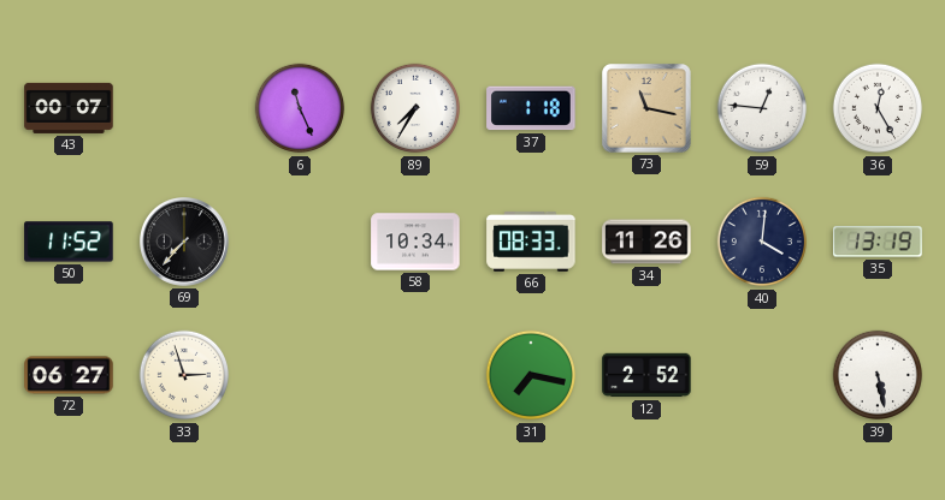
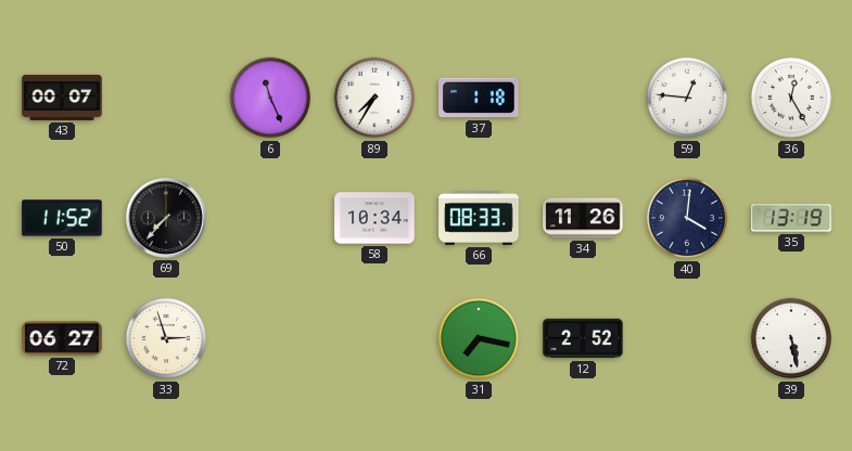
73: 11:17 -> none (648, 109)
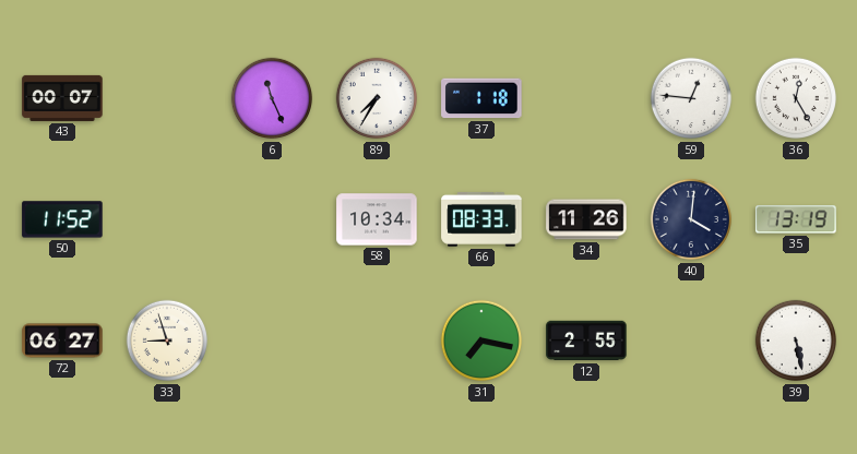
69: 7:37 -> none (167, 219)
33: 2:57 -> 8:57 (167, 340)
12: 2:52 -> 2:55 (586, 340)
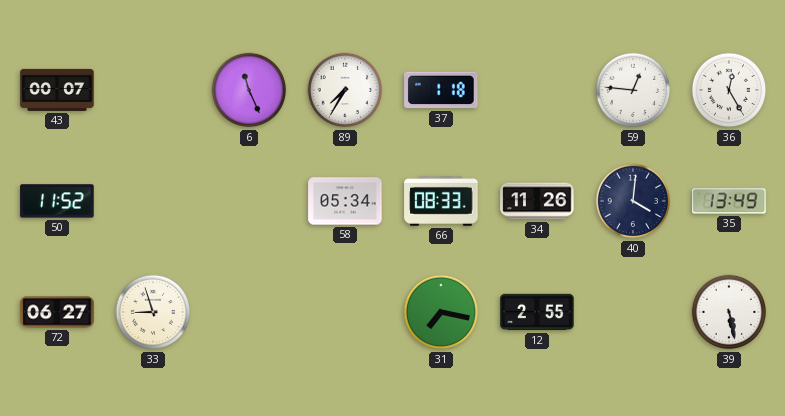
58: 10:34 -> 05:34 (345, 201)
35: 13:19 -> 13:49 (729, 201)
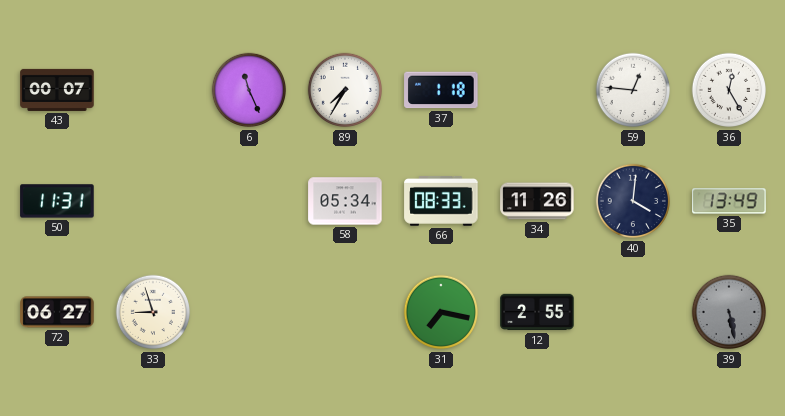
50: 11:52 -> 11:31 (57, 201)
39 dial: white -> grey (729, 312)
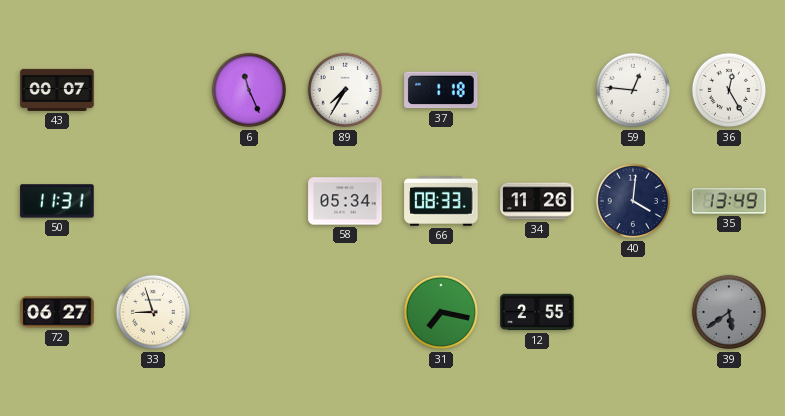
39: 5:28 -> 5:39 (729, 312)
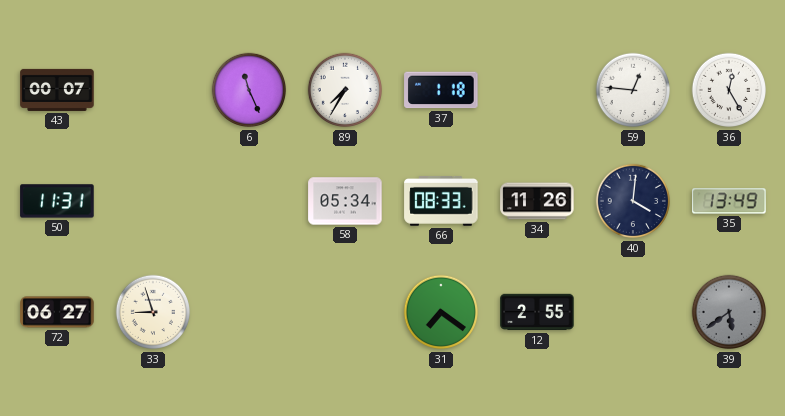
31: 7:17 -> 7:21 (441, 312)
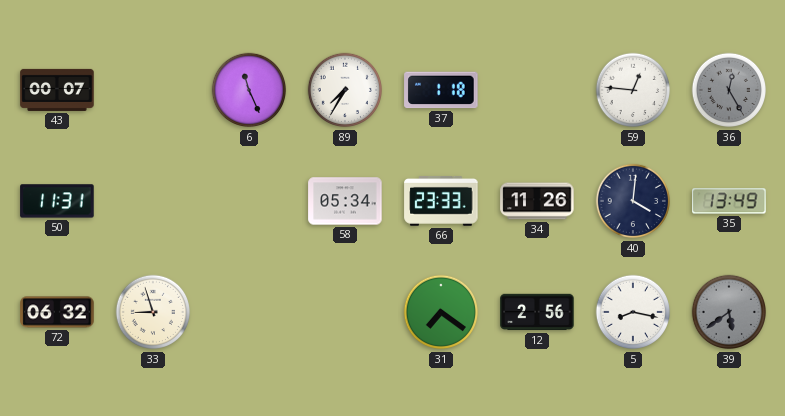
36 dial: white -> grey (729, 90)
66: 08:33 -> 23:33 (441, 201)
72: 06:27 -> 06:32 (57, 312)
12: 2:55 -> 2:56 (537, 312)
5: none -> 8:17 (633, 312)
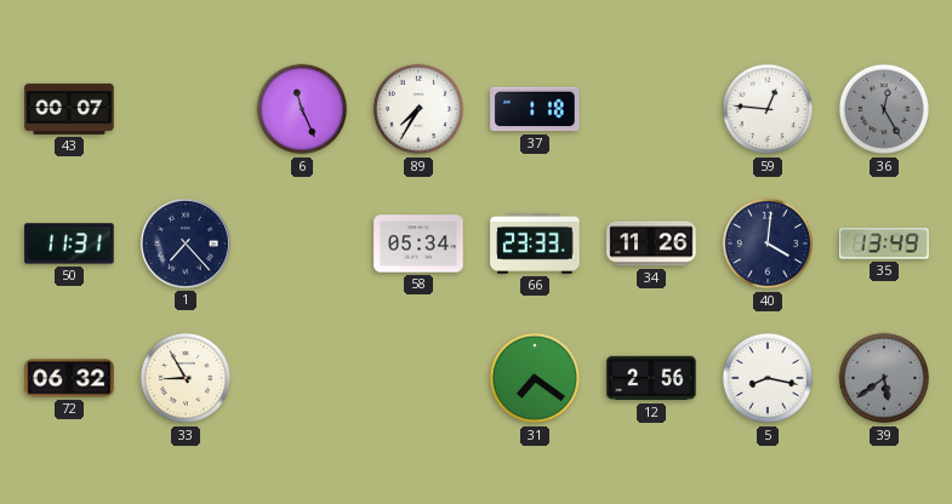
1: none -> 7:23 (187, 245)
33: 8:57 -> 8:55 (186, 378)
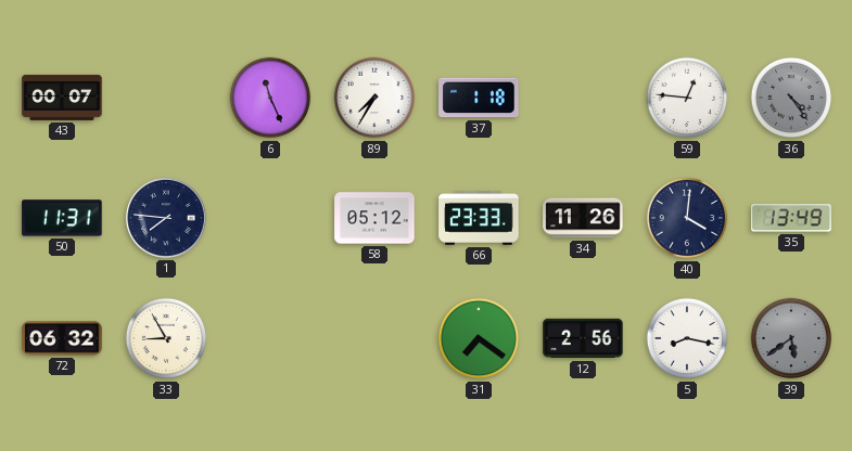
36: 12:25 -> 4:24 (791, 98)
1: 7:23 -> 7:46 (167, 219)
58: 05:34 -> 05:12 (374, 218)
